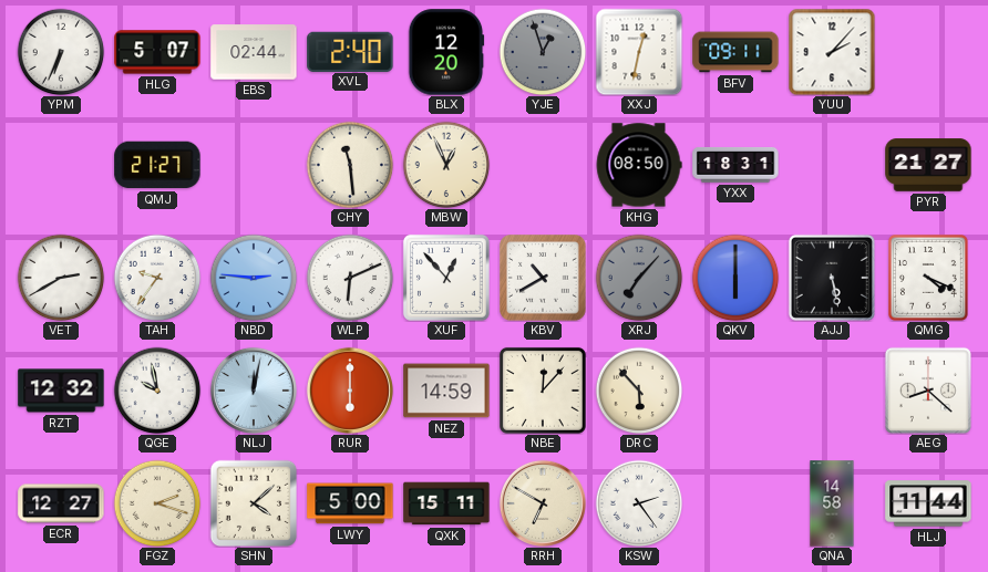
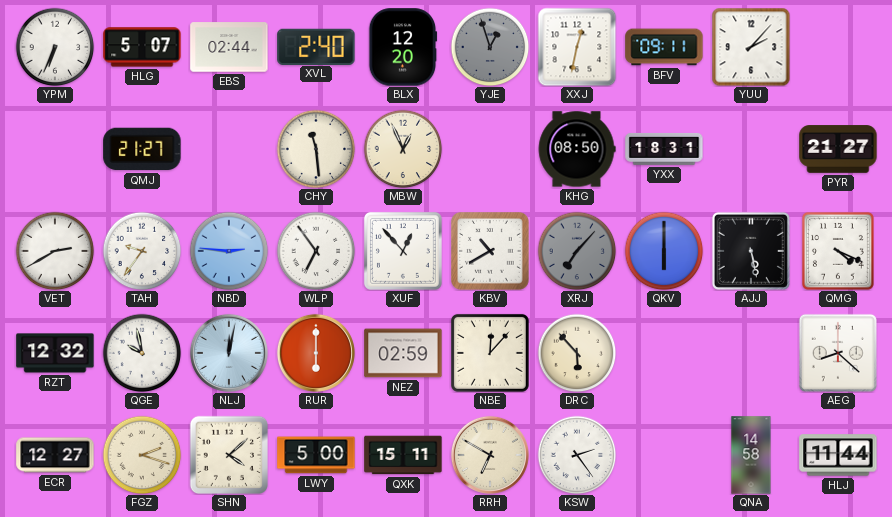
WLP: 6:11 -> 6:54 (316, 251)
NEZ: 14:59 -> 02:59 (403, 353)
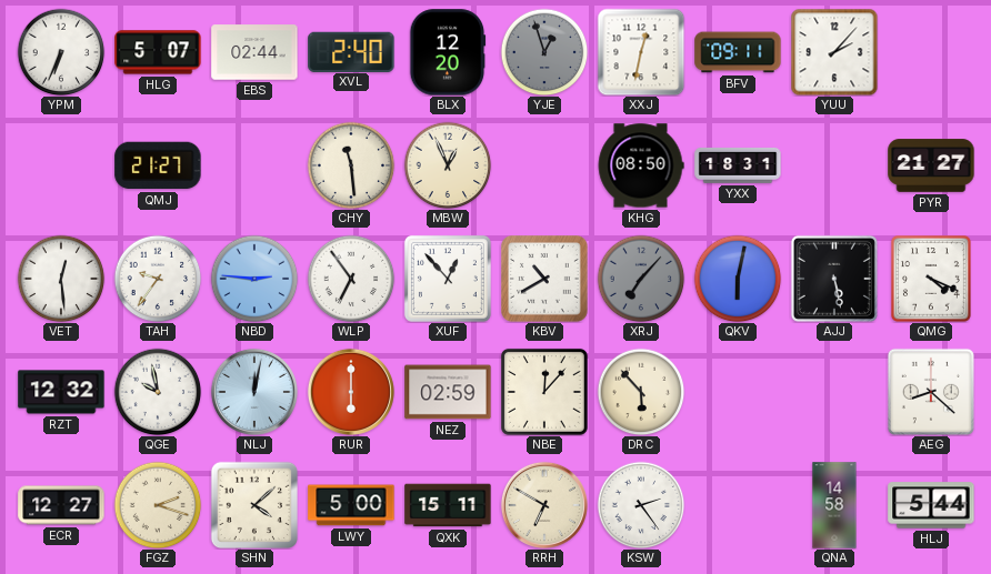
VET: 2:40 -> 12:29 (61, 279)
QKV: 6:00 -> 6:02 (738, 279)
HLJ: 11:44 -> 5:44 (931, 505)
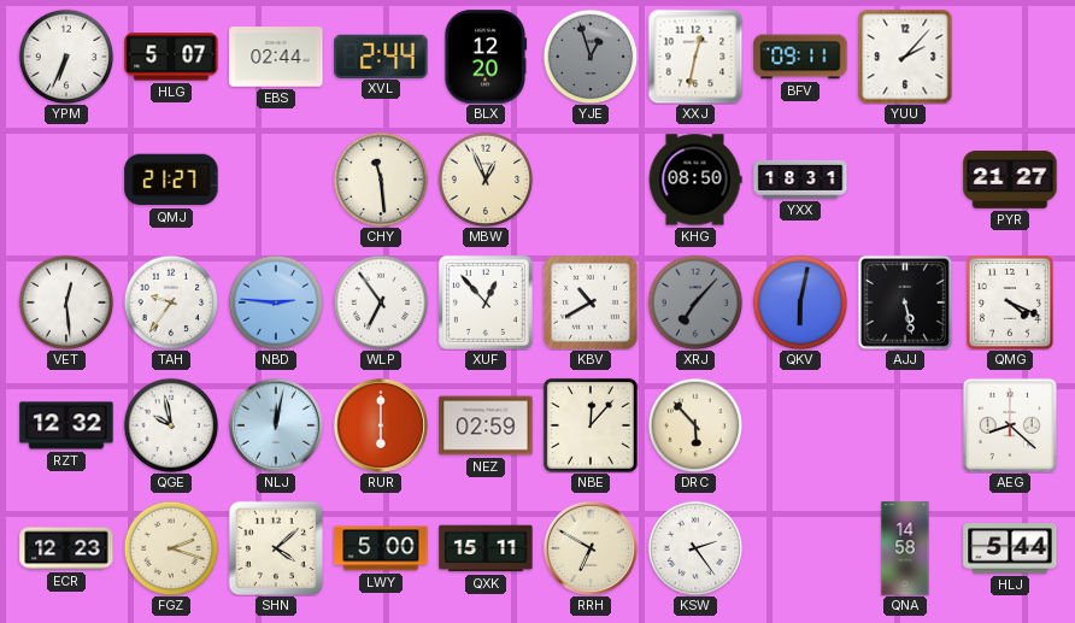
XVL: 2:40 -> 2:44 (381, 55)
ECR: 12:27 -> 12:23 (66, 548)
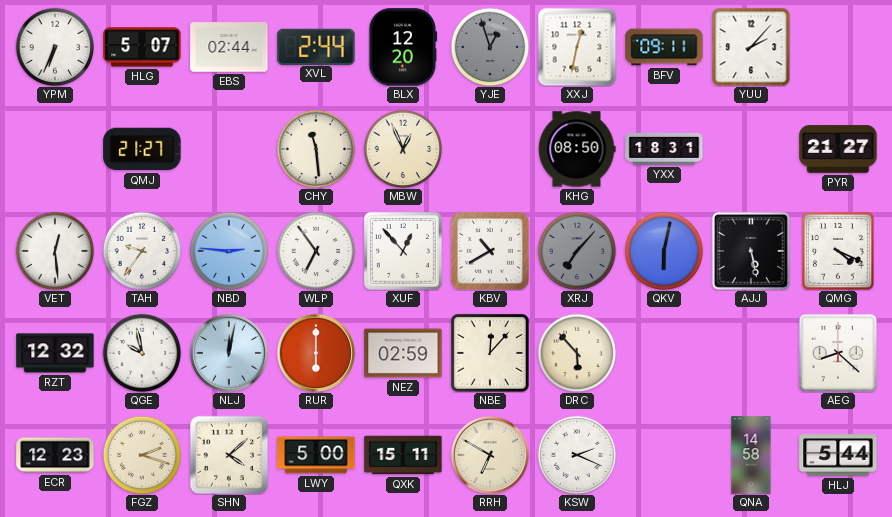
KSW: 2:24 -> 2:19 (577, 455)
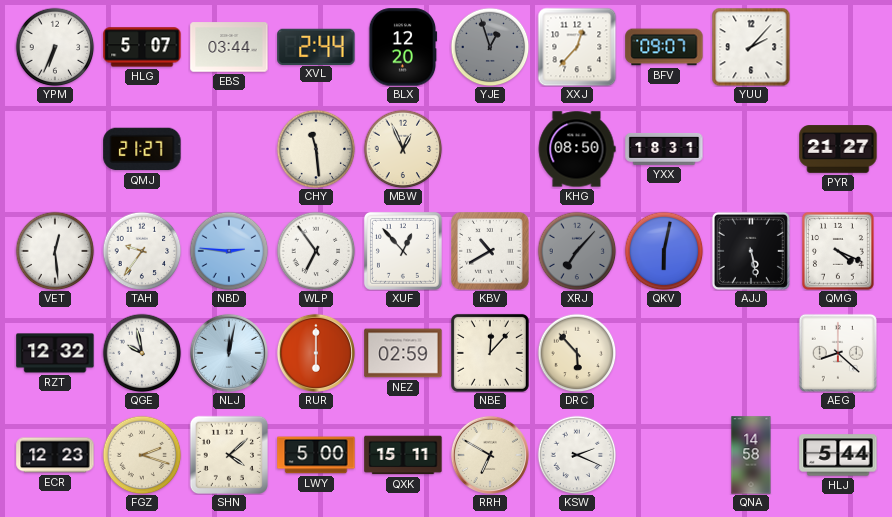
EBS: 02:44 -> 03:44 (229, 47)
XXJ: 12:32 -> 12:37 (577, 47)
BFV: 09:11 -> 09:07 (664, 47)
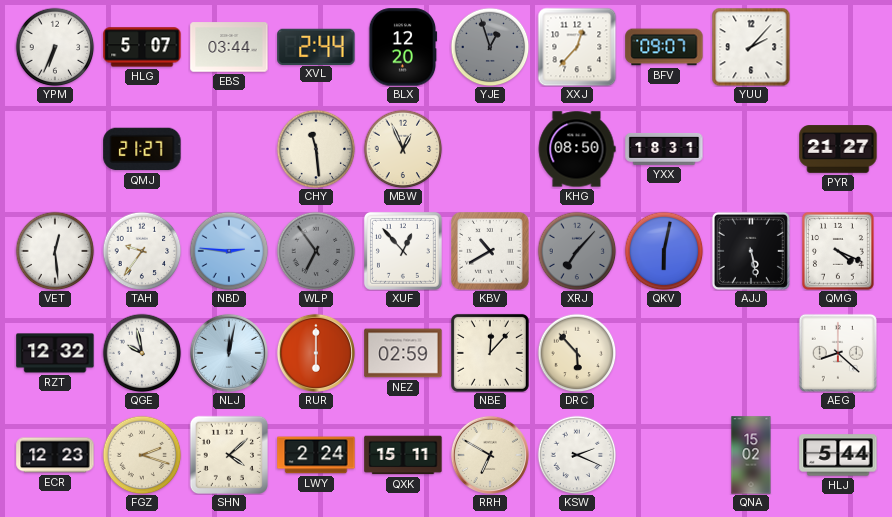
WLP dial: white -> grey (316, 251)
LWY: 5:00 -> 2:24 (316, 455)
QNA: 14:58 -> 15:02 (751, 455)
